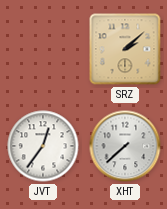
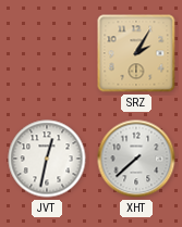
SRZ: 2:08 -> 2:05 (136, 53)
JVT: 12:36 -> 12:32 (47, 159)
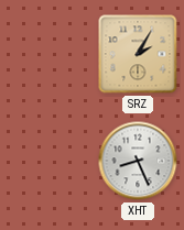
JVT: 12:32 -> none (47, 159)
XHT: 7:38 -> 8:26 (138, 161)
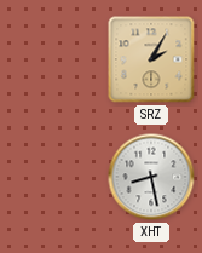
XHT: 8:26 -> 8:28 (151, 177)
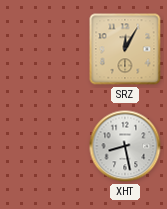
SRZ: 2:05 -> 12:05 (125, 49)
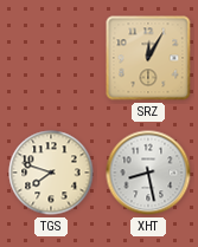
TGS: none -> 7:48 (51, 173)
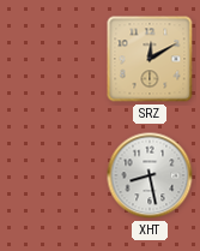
SRZ: 12:05 -> 12:10 (150, 59)
TGS: 7:48 -> none (51, 173)
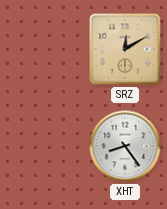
XHT: 8:28 -> 8:24 (125, 146)
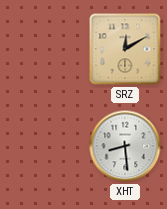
XHT: 8:24 -> 8:29 (125, 146)
